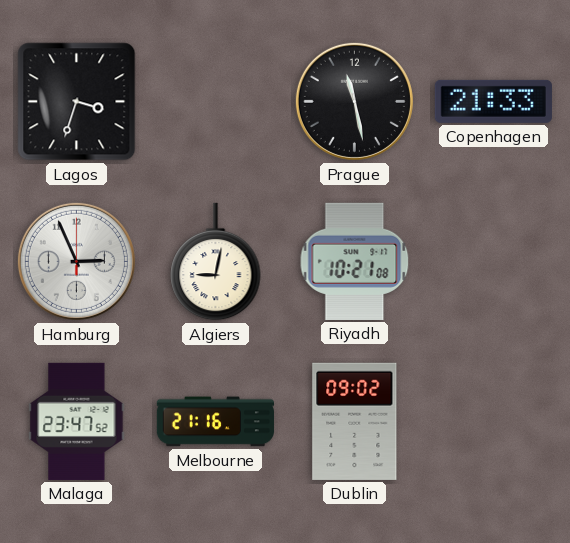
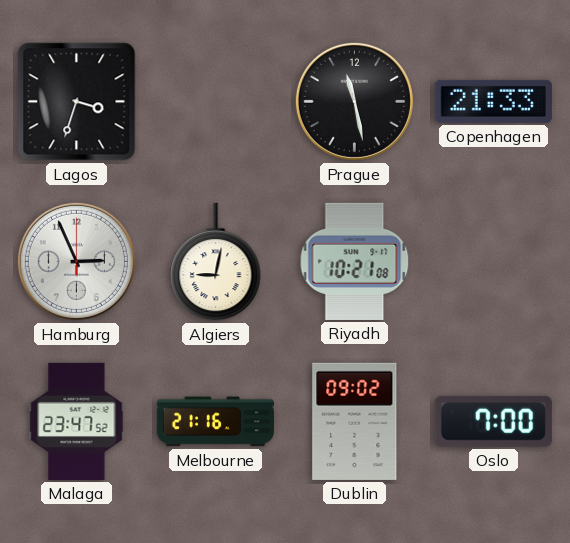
Oslo: none -> 7:00 (493, 421)
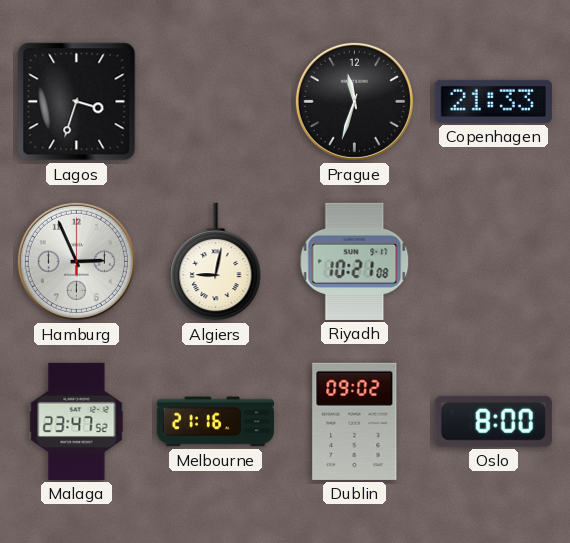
Prague: 11:28 -> 11:33 (354, 101)
Oslo: 7:00 -> 8:00 (493, 421)
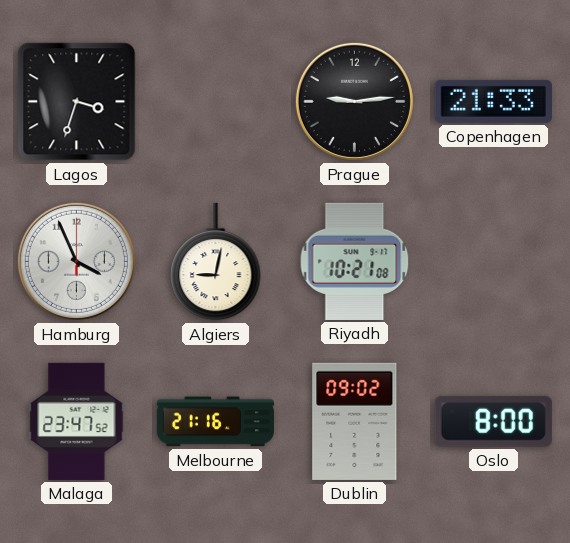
Prague: 11:33 -> 9:14 (354, 101)
Hamburg: 2:56 -> 3:56 (76, 261)
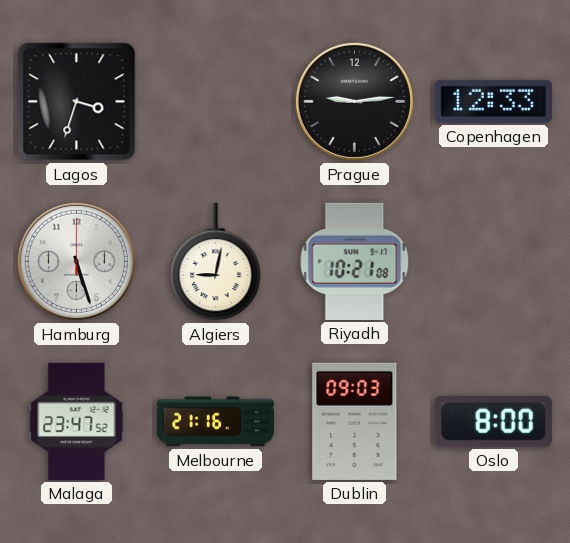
Copenhagen: 21:33 -> 12:33 (493, 101)
Hamburg: 3:56 -> 5:27 (76, 261)
Dublin: 09:02 -> 09:03 (355, 421)
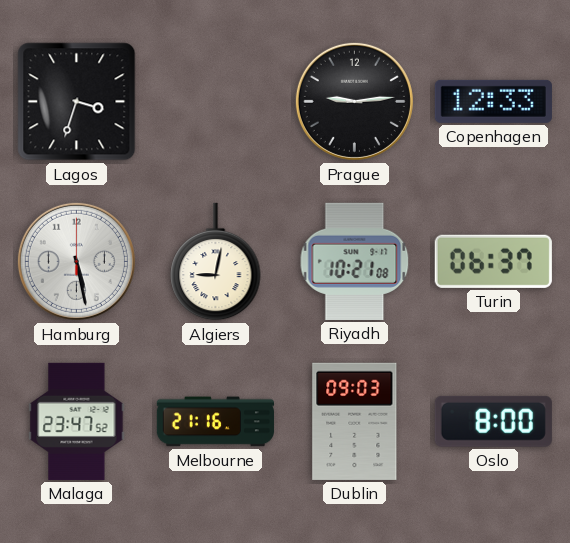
Hamburg: 5:27 -> 5:28 (76, 261)
Turin: none -> 06:37 (493, 261)
